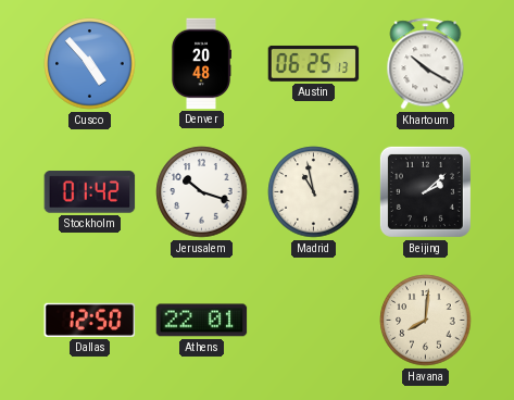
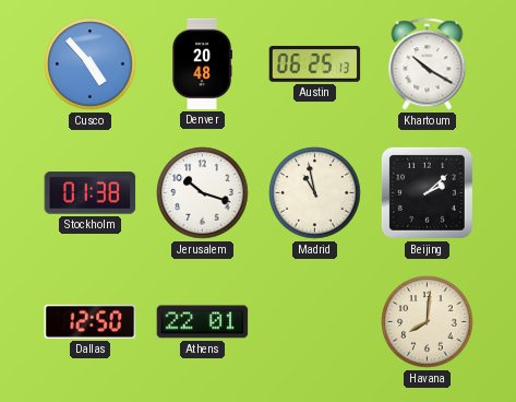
Stockholm: 01:42 -> 01:38 (91, 193)
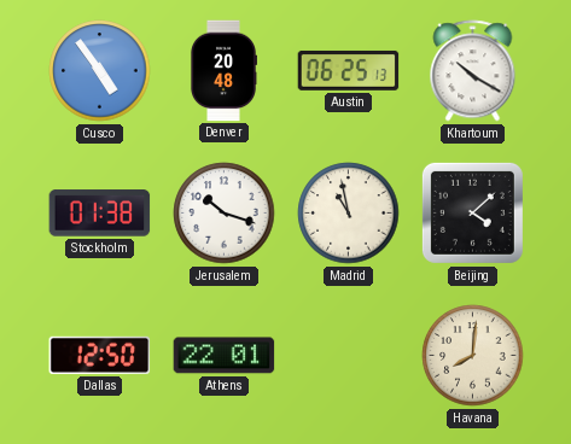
Cusco: 4:53 -> 4:54 (100, 71)
Beijing: 2:08 -> 4:08 (472, 212)
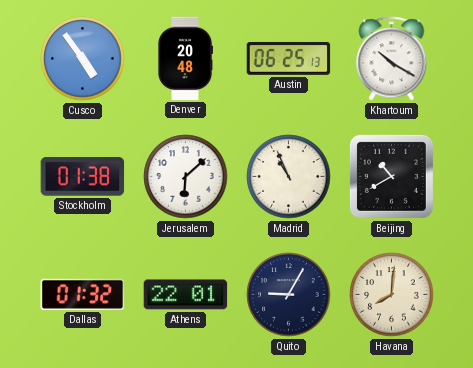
Jerusalem: 10:18 -> 6:08 (186, 177)
Madrid: 10:58 -> 10:56 (289, 177)
Beijing: 4:08 -> 10:40 (391, 176)
Dallas: 12:50 -> 01:32 (83, 294)
Quito: none -> 9:05 (289, 295)
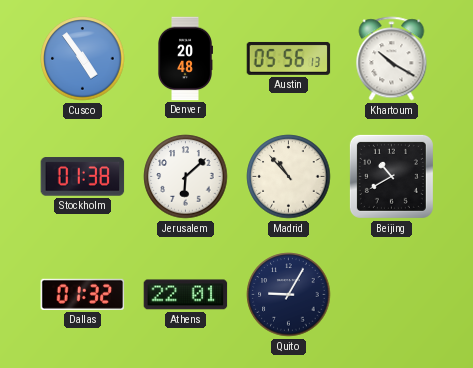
Austin: 06:25 -> 05:56 (289, 58)
Madrid: 10:56 -> 10:53 (289, 177)
Havana: 8:01 -> none (392, 295)
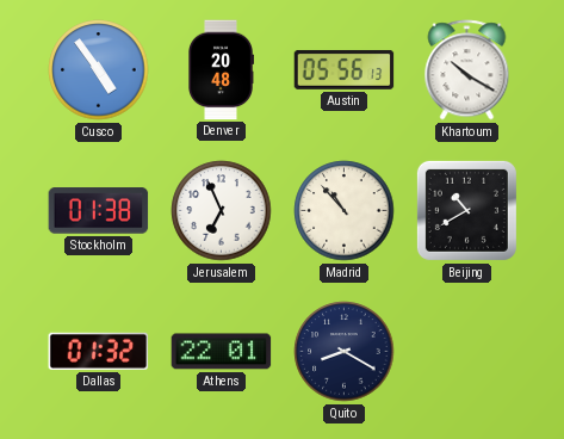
Jerusalem: 6:08 -> 6:56 (222, 211)
Quito: 9:05 -> 8:20 (345, 352)
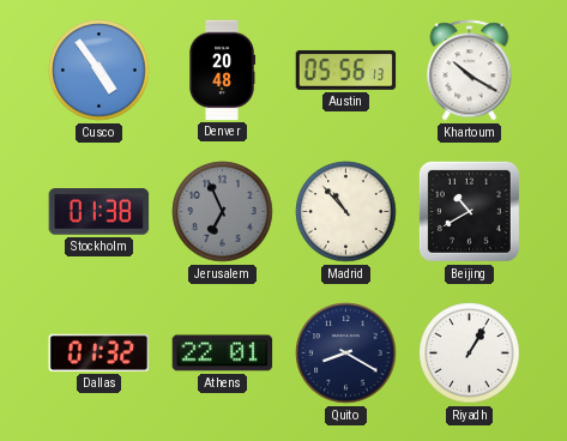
Jerusalem dial: white -> grey (223, 212)
Riyadh: none -> 1:05 (470, 354)
